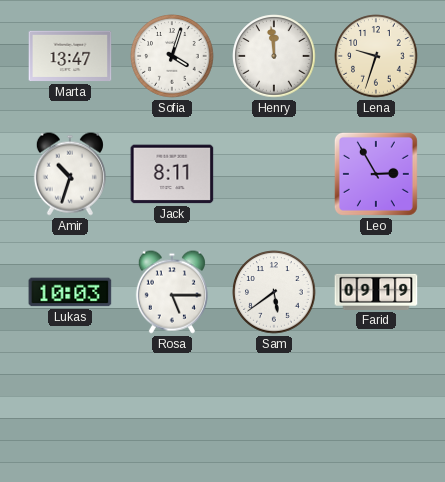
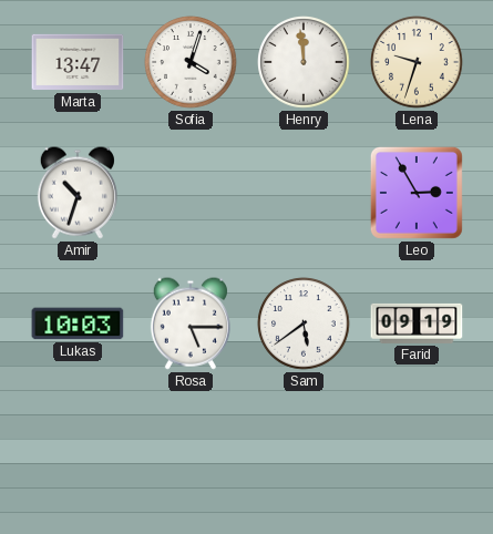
Jack: 8:11 -> none (172, 174)
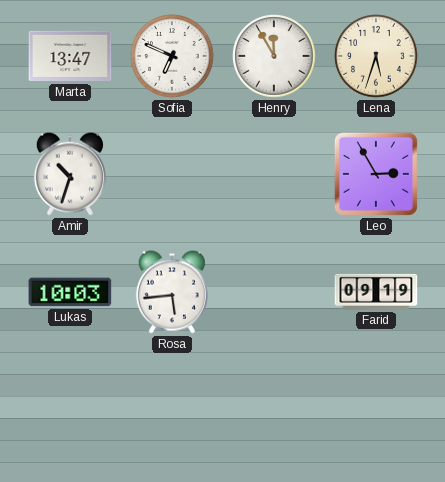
Sofia: 4:03 -> 6:49 (172, 56)
Henry: 11:59 -> 11:55 (274, 56)
Lena: 9:33 -> 5:33 (376, 56)
Rosa: 5:15 -> 5:44 (172, 292)
Sam: 5:39 -> none (304, 324)
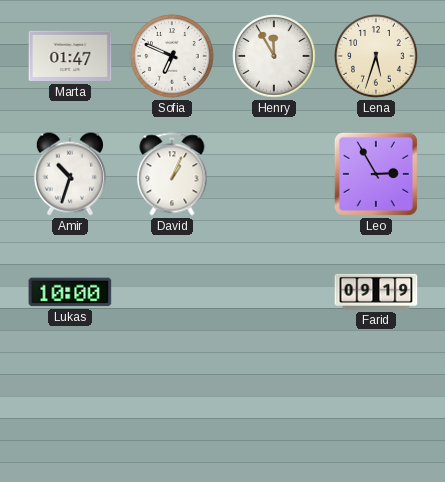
Marta: 13:47 -> 01:47 (70, 56)
David: none -> 1:04 (172, 174)
Lukas: 10:03 -> 10:00 (70, 292)
Rosa: 5:44 -> none (172, 292)
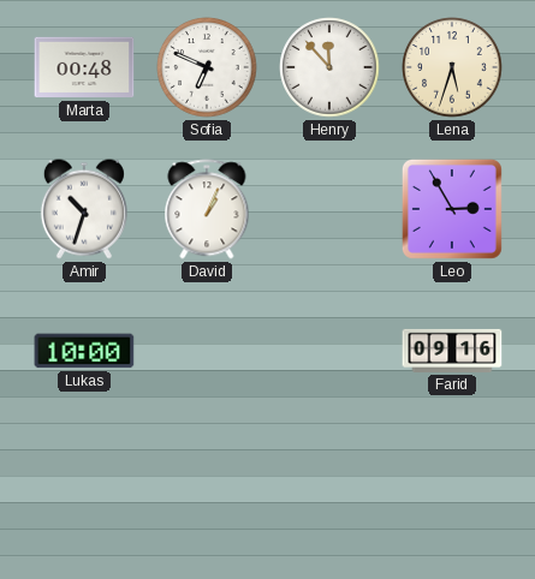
Marta: 01:47 -> 00:48 (84, 67)
Henry: 11:55 -> 11:53 (329, 67)
Farid: 09:19 -> 09:16 (452, 351)
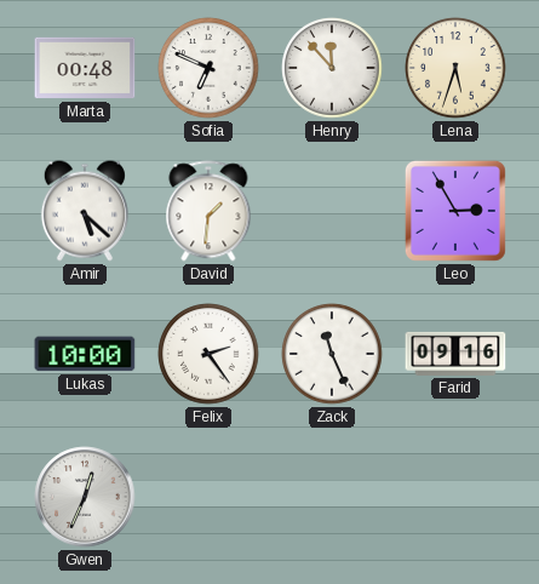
Amir: 10:33 -> 5:22 (85, 211)
David: 1:04 -> 1:31 (208, 211)
Felix: none -> 2:24 (208, 354)
Zack: none -> 11:26 (332, 354)
Gwen: none -> 12:34 (85, 497)
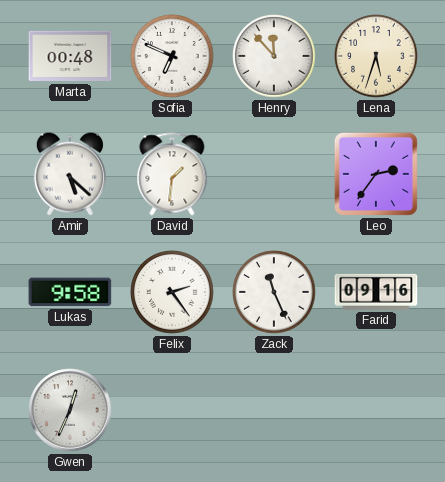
Leo: 2:55 -> 2:36 (376, 174)
Lukas: 10:00 -> 9:58 (70, 292)
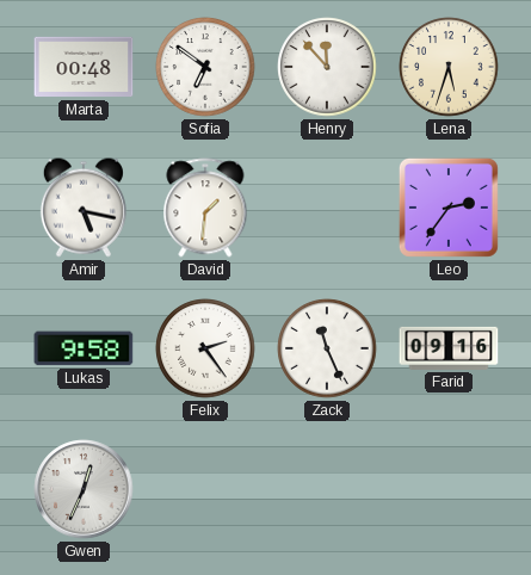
Sofia: 6:49 -> 6:51 (205, 67)
Amir: 5:22 -> 5:17 (84, 208)
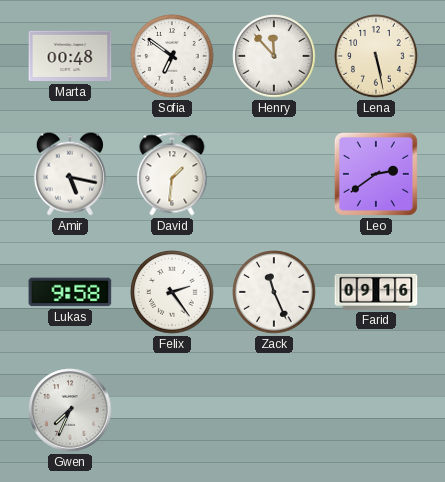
Lena: 5:33 -> 5:28 (376, 56)
Leo: 2:36 -> 2:39 (376, 174)
Gwen: 12:34 -> 7:34 (70, 410)
